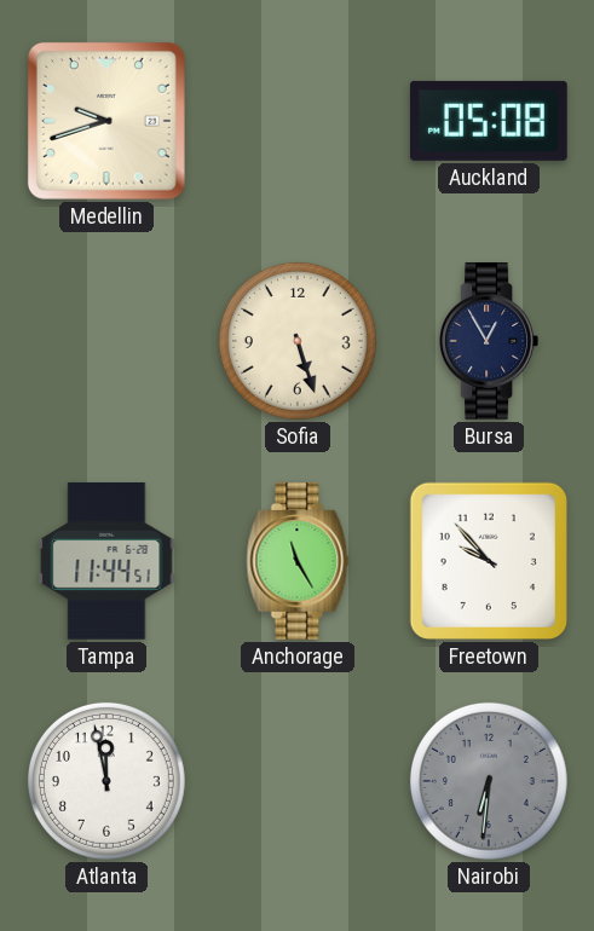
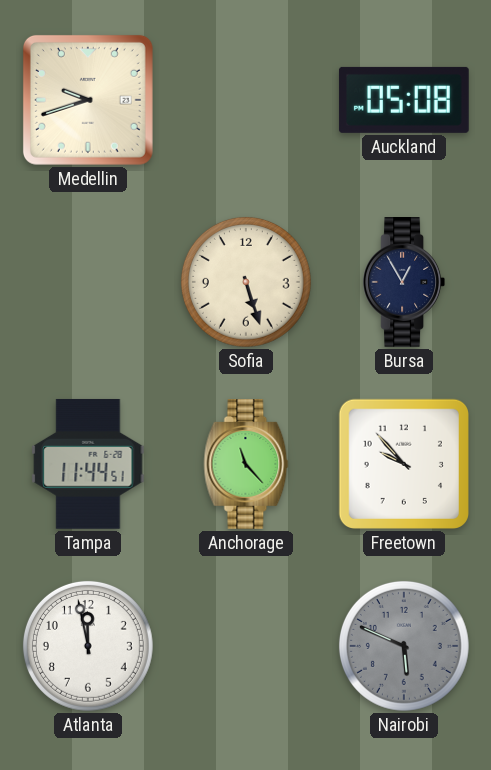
Anchorage: 11:25 -> 11:23 (246, 465)
Nairobi: 6:31 -> 5:49 (404, 646)
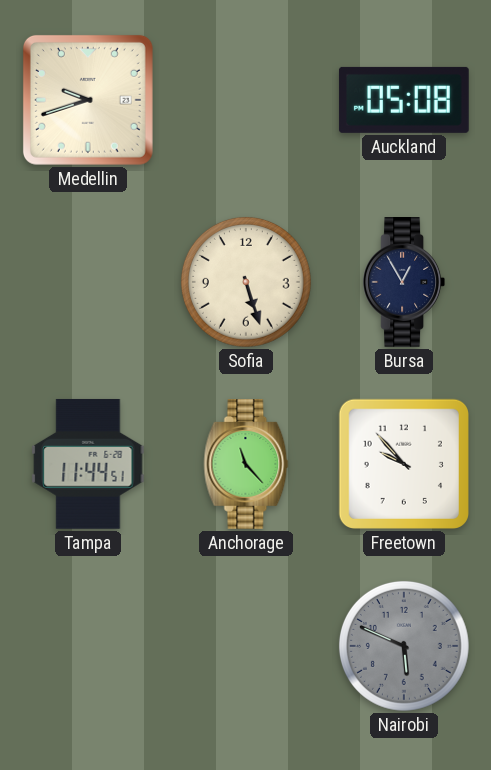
Atlanta: 11:58 -> none (88, 646)
